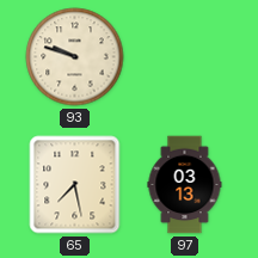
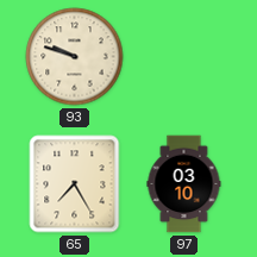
65: 7:28 -> 7:25 (75, 184)
97: 03:13 -> 03:10 (184, 184)
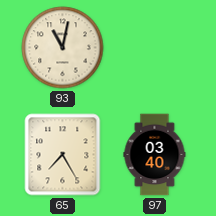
93: 9:48 -> 11:02 (63, 48)
97: 03:10 -> 03:40 (155, 155)
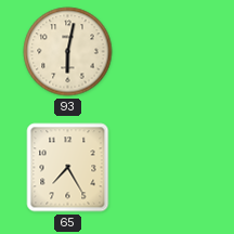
93: 11:02 -> 6:02 (68, 52)
97: 03:40 -> none (155, 155)
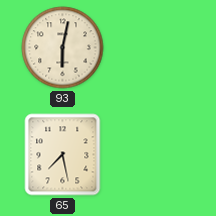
65: 7:25 -> 7:28 (63, 155)
